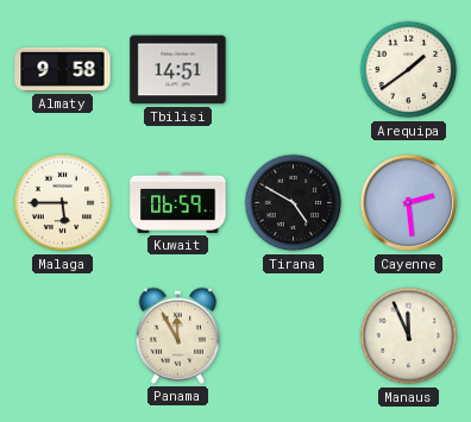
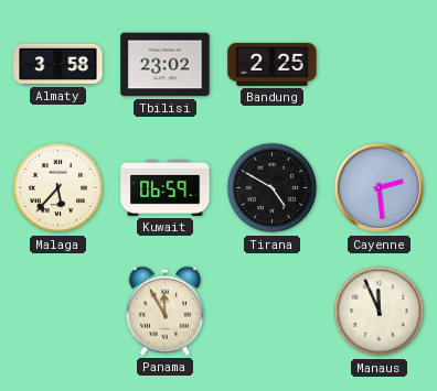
Almaty: 9:58 -> 3:58 (58, 64)
Tbilisi: 14:51 -> 23:02 (166, 65)
Bandung: none -> 2:25 (273, 64)
Arequipa: 1:39 -> none (409, 70)
Malaga: 5:45 -> 5:37 (58, 188)
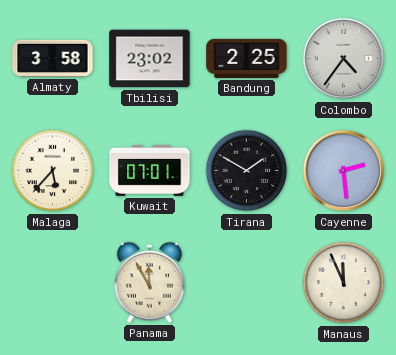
Colombo: none -> 4:36 (344, 59)
Kuwait: 06:59 -> 07:01 (150, 170)
Tirana: 4:50 -> 1:50 (247, 171)
